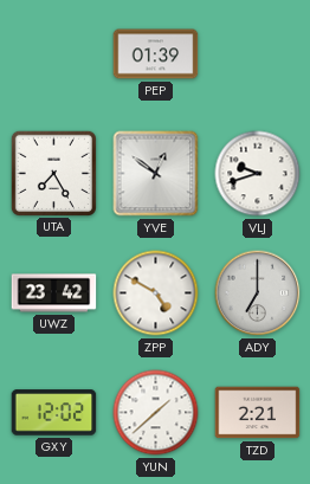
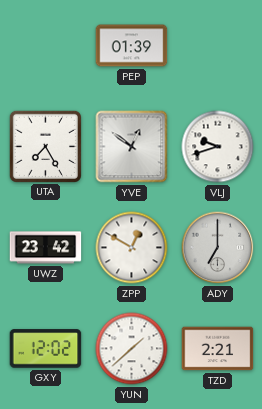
ZPP: 4:50 -> 12:50 (132, 248)
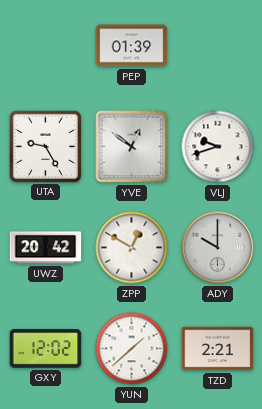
UTA: 7:25 -> 9:25 (45, 146)
UWZ: 23:42 -> 20:42 (46, 248)
ADY: 7:00 -> 10:00 (218, 248)
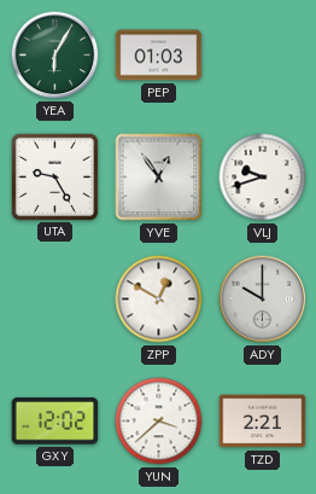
YEA: none -> 6:05 (55, 56)
PEP: 01:39 -> 01:03 (159, 56)
YVE: 12:51 -> 12:54 (159, 178)
UWZ: 20:42 -> none (46, 248)
YUN: 1:38 -> 3:38 (159, 422)
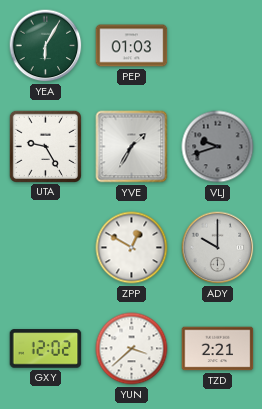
YVE: 12:54 -> 1:35 (132, 147)
VLJ dial: white -> grey (218, 147)
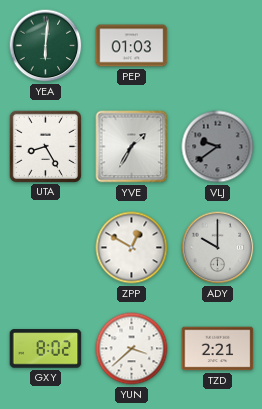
YEA: 6:05 -> 6:01 (46, 46)
UTA: 9:25 -> 8:25 (45, 146)
VLJ: 9:42 -> 9:39 (218, 147)
GXY: 12:02 -> 8:02 (46, 349)
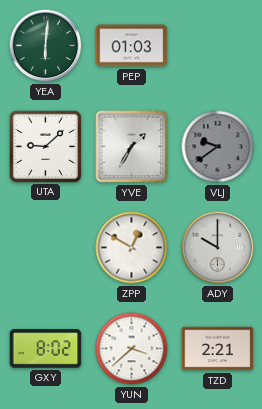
UTA: 8:25 -> 9:08 (45, 146)
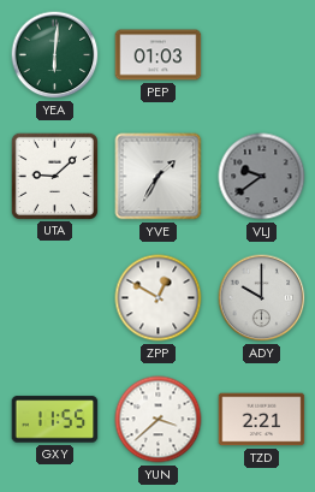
GXY: 8:02 -> 11:55 (55, 420)
